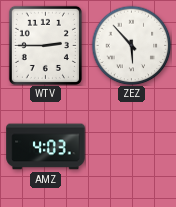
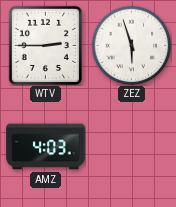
ZEZ: 5:53 -> 5:57 (131, 45)
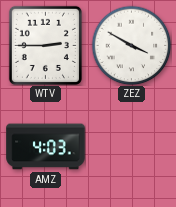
ZEZ: 5:57 -> 3:50 (131, 45)
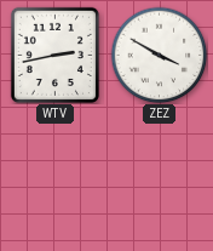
WTV: 2:45 -> 2:43 (54, 55)
AMZ: 4:03 -> none (46, 147)
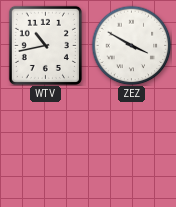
WTV: 2:43 -> 10:43 (45, 45)
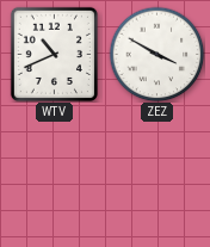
WTV: 10:43 -> 10:41 (54, 54)
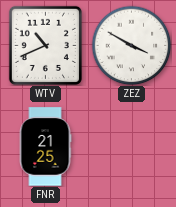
FNR: none -> 21:25 (45, 147)
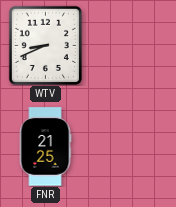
WTV: 10:41 -> 8:41 (45, 45)
ZEZ: 3:50 -> none (131, 45)
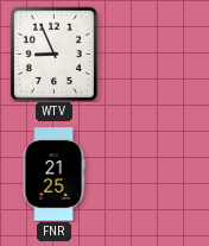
WTV: 8:41 -> 8:56 (53, 53)
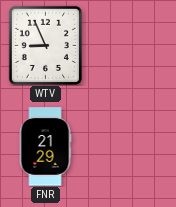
FNR: 21:25 -> 21:29 (45, 147)
